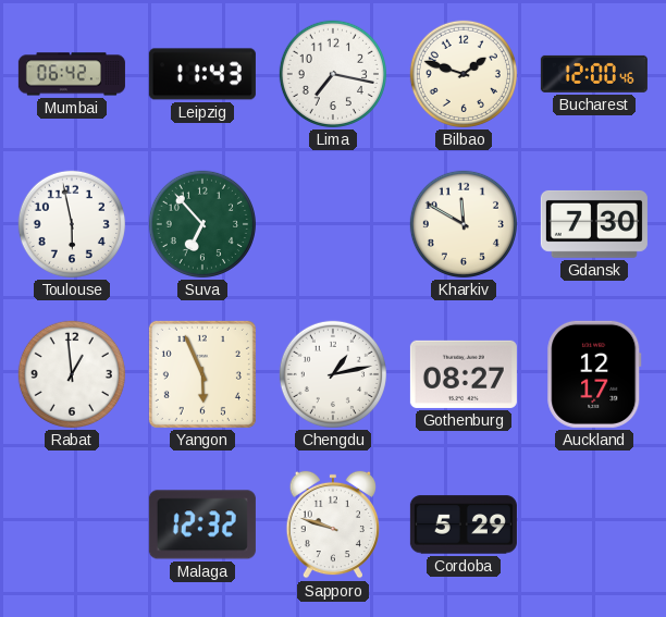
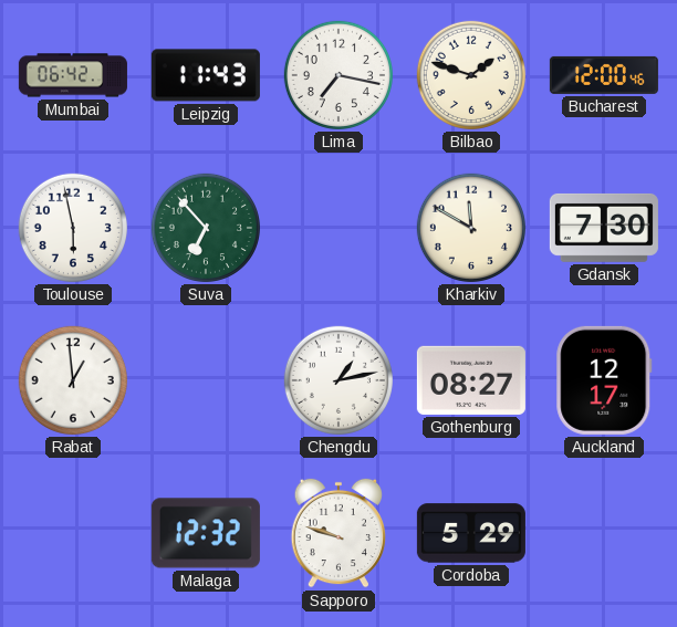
Yangon: 5:56 -> none (202, 374)
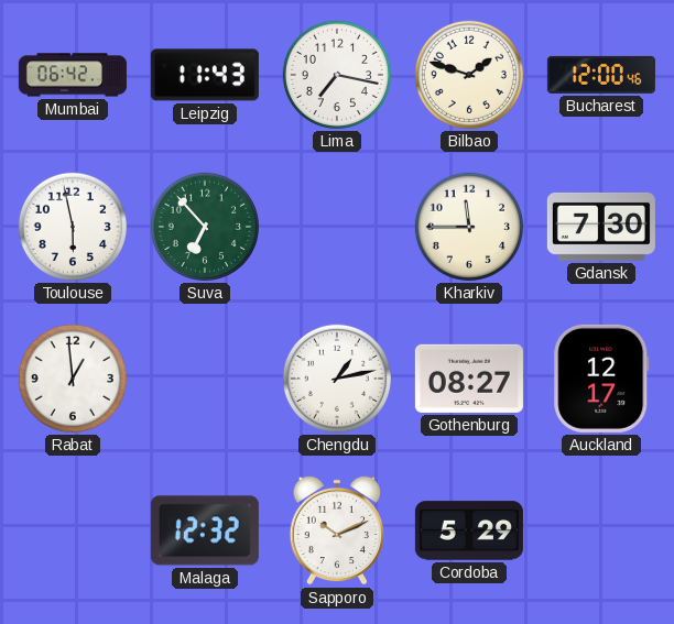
Kharkiv: 11:50 -> 11:45 (469, 227)
Sapporo: 9:48 -> 10:11 (336, 530)
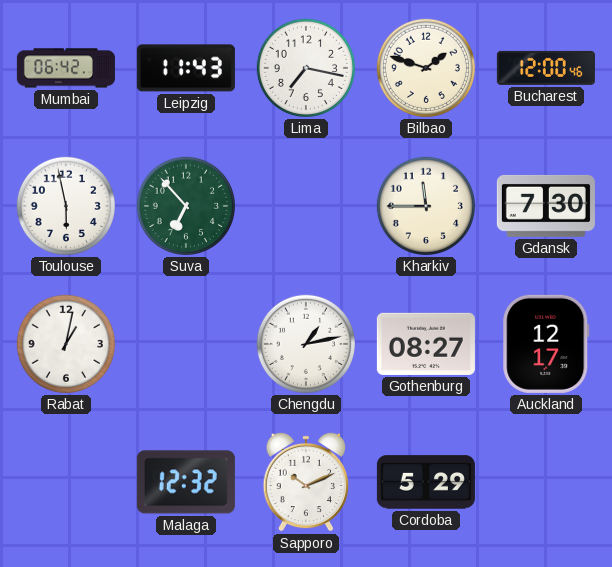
Rabat: 12:59 -> 1:02 (66, 344)
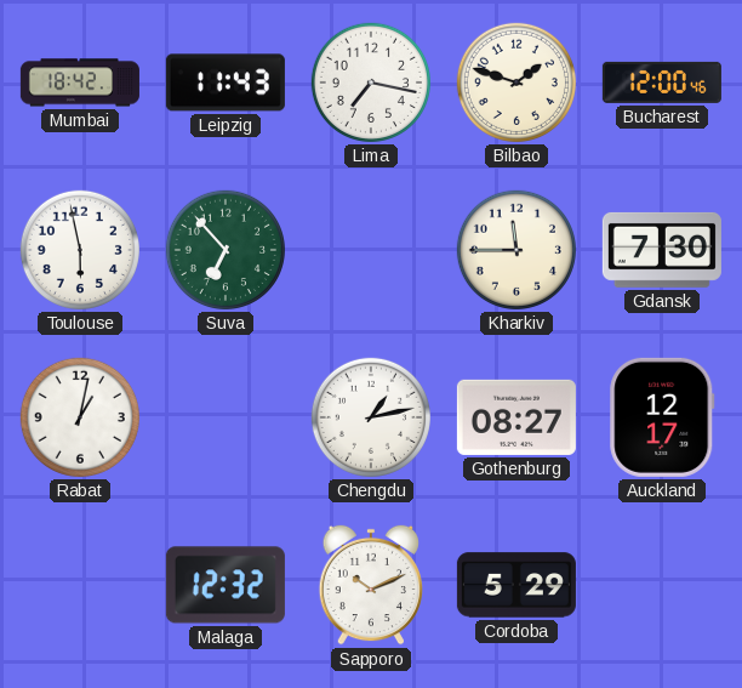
Mumbai: 06:42 -> 18:42 (80, 83)
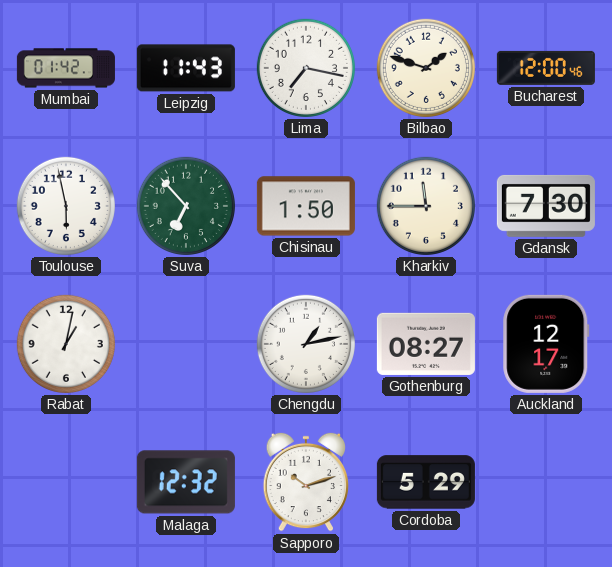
Mumbai: 18:42 -> 01:42 (66, 68)
Chisinau: none -> 1:50 (306, 206)
Sapporo: 10:11 -> 10:12 (305, 482)
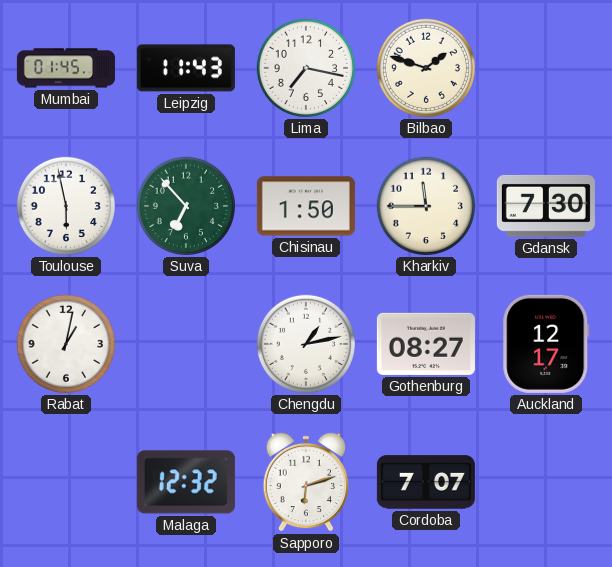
Mumbai: 01:42 -> 01:45 (66, 68)
Bucharest: 12:00 -> none (546, 68)
Sapporo: 10:12 -> 6:12 (305, 482)
Cordoba: 5:29 -> 7:07 (426, 482)
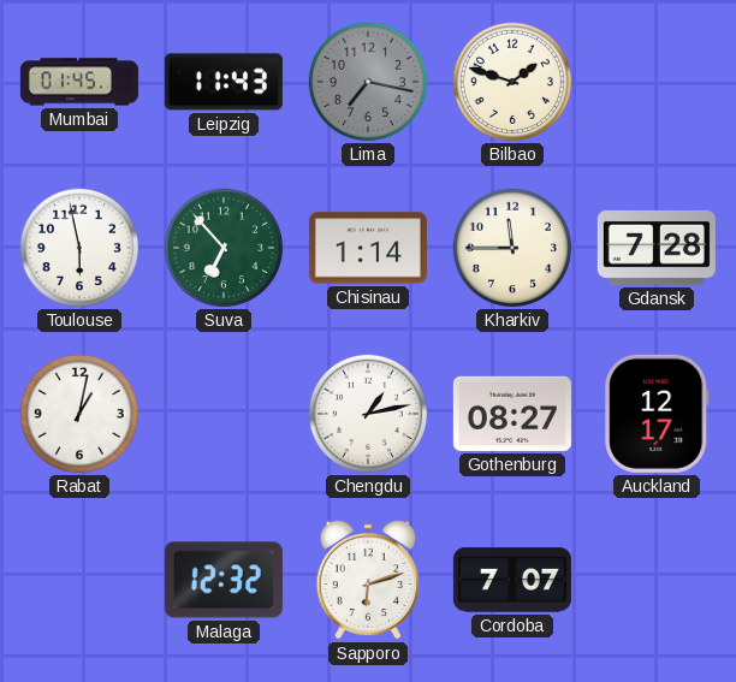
Lima dial: white -> grey (368, 82)
Chisinau: 1:50 -> 1:14 (368, 248)
Gdansk: 7:30 -> 7:28 (657, 248)
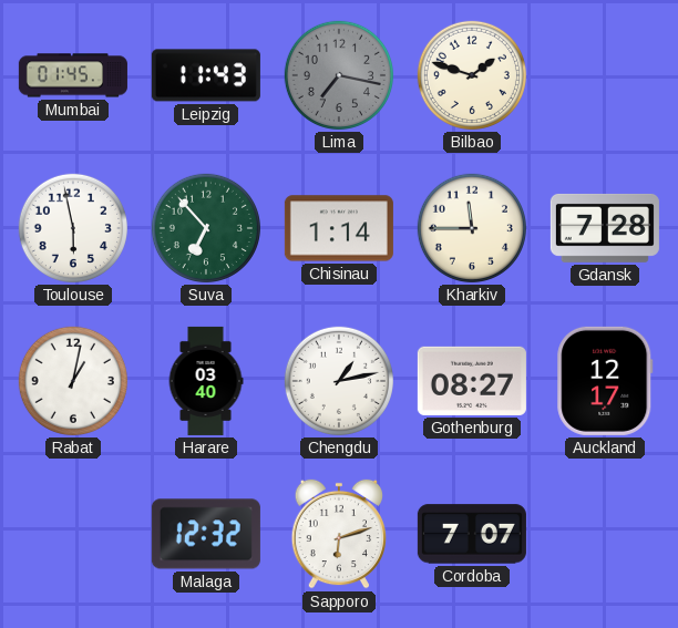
Harare: none -> 03:40 (206, 381)
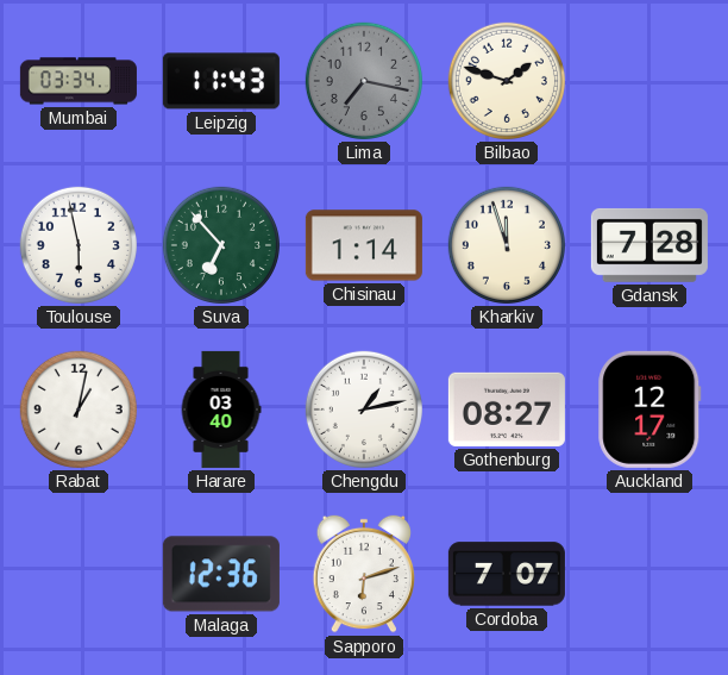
Mumbai: 01:45 -> 03:34 (79, 81)
Kharkiv: 11:45 -> 11:57 (507, 245)
Malaga: 12:32 -> 12:36 (221, 574)
